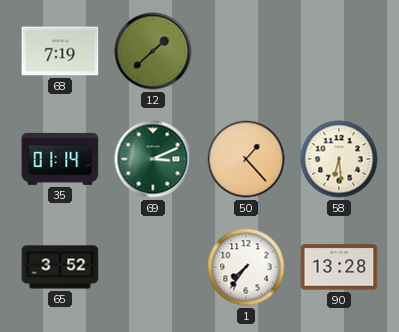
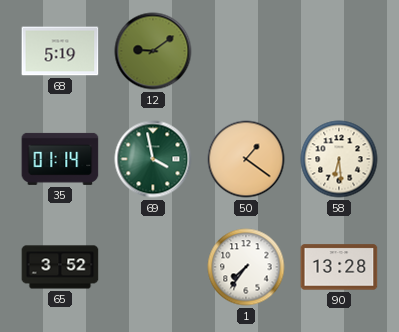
68: 7:19 -> 5:19 (60, 51)
12: 1:38 -> 9:09 (153, 51)
69: 3:11 -> 3:58 (153, 159)
50: 1:23 -> 1:21 (246, 159)
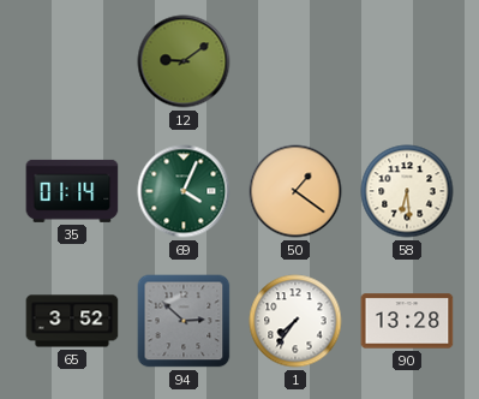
68: 5:19 -> none (60, 51)
69: 3:58 -> 4:04 (184, 191)
94: none -> 2:52 (184, 321)
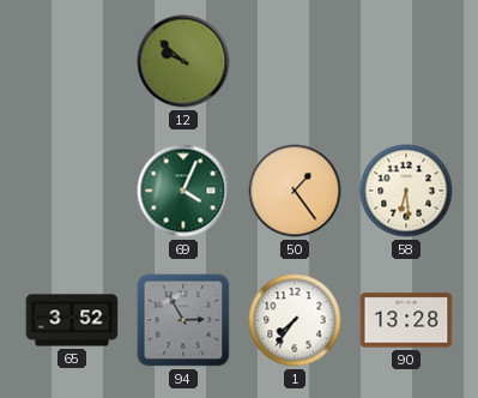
12: 9:09 -> 9:52 (183, 61)
35: 01:14 -> none (72, 191)
50: 1:21 -> 1:24 (295, 191)
94: 2:52 -> 2:55 (183, 320)
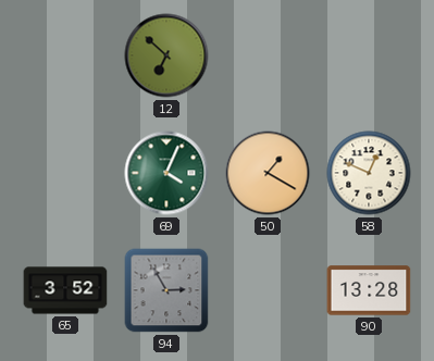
12: 9:52 -> 6:52 (166, 55)
50: 1:24 -> 1:20 (268, 173)
58: 6:29 -> 12:49 (369, 173)
1: 7:36 -> none (295, 320)
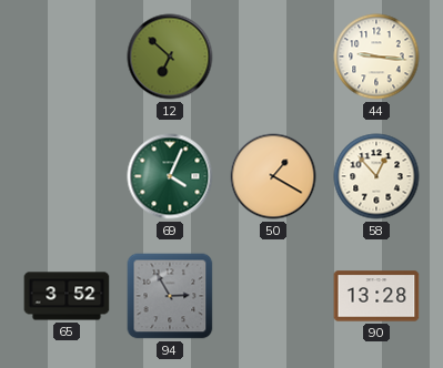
44: none -> 9:16 (376, 57)
58: 12:49 -> 12:53 (376, 176)
